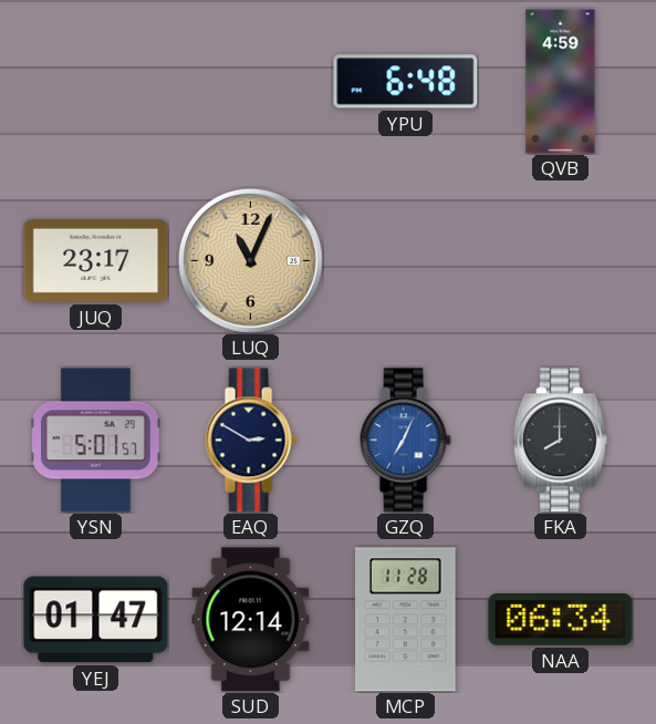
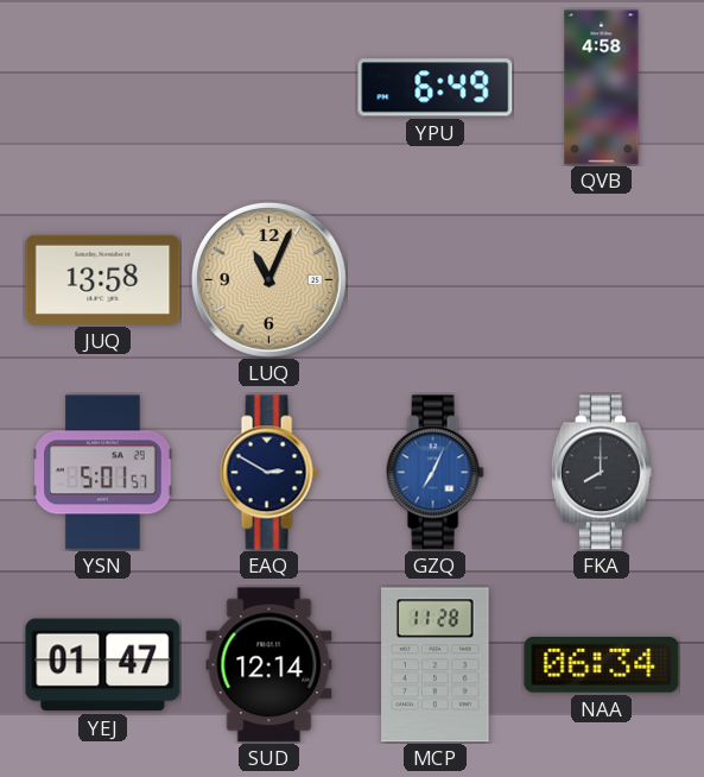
YPU: 6:48 -> 6:49 (436, 88)
QVB: 4:59 -> 4:58 (602, 88)
JUQ: 23:17 -> 13:58 (103, 279)
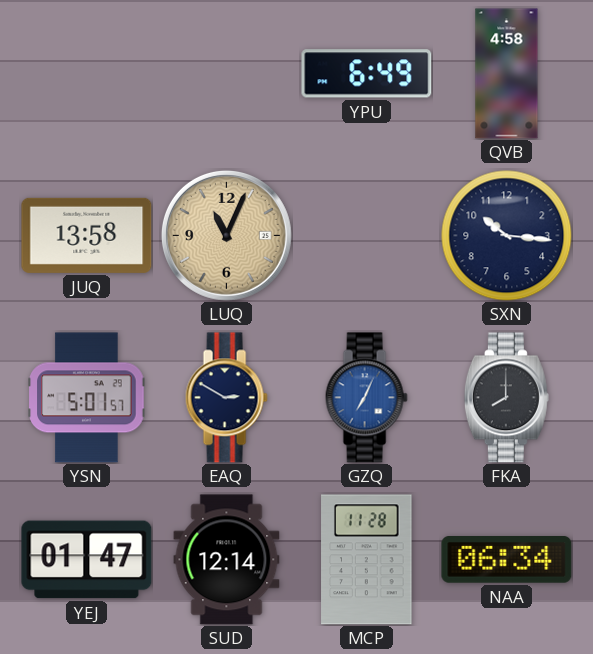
SXN: none -> 10:16 (507, 236)
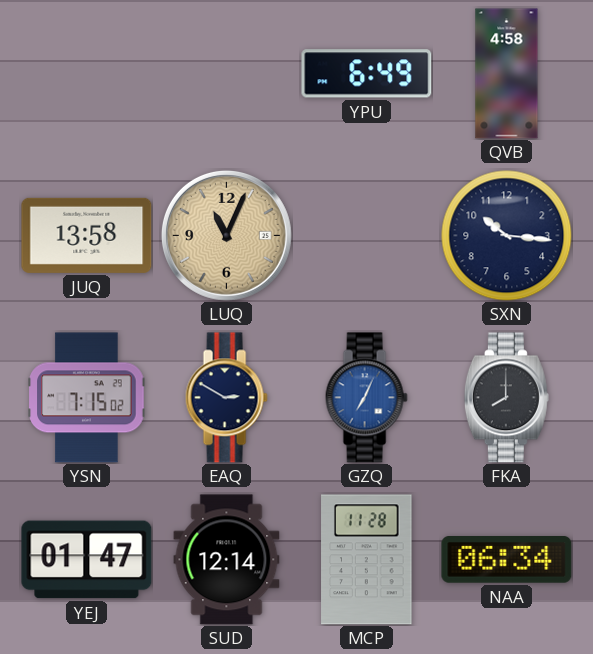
YSN: 5:01 -> 7:15 (87, 398)
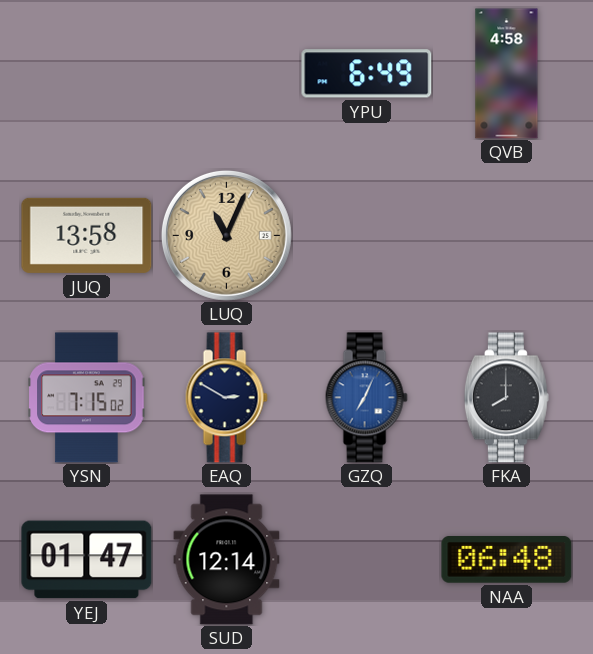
SXN: 10:16 -> none (507, 236)
MCP: 11:28 -> none (367, 560)
NAA: 06:34 -> 06:48 (507, 560)
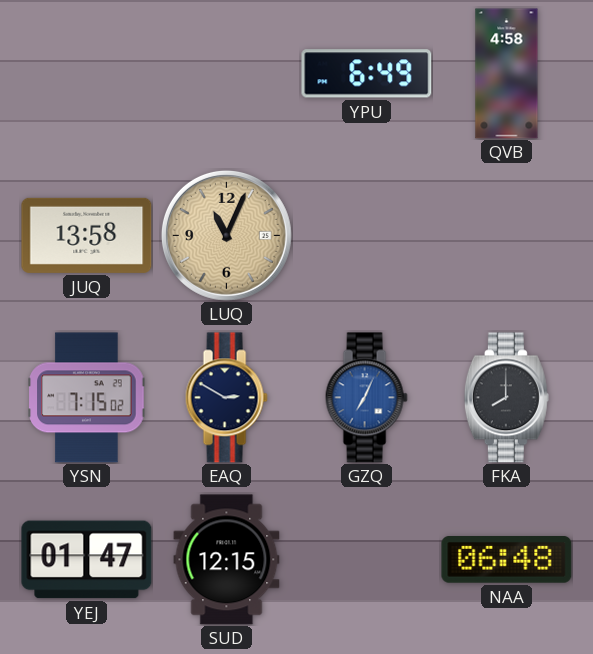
SUD: 12:14 -> 12:15 (227, 560)
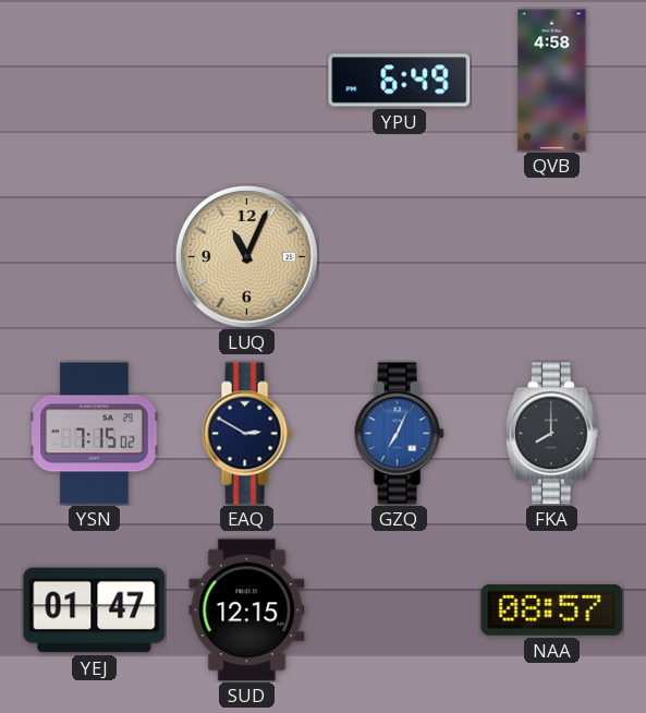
JUQ: 13:58 -> none (87, 235)
NAA: 06:48 -> 08:57 (552, 611)
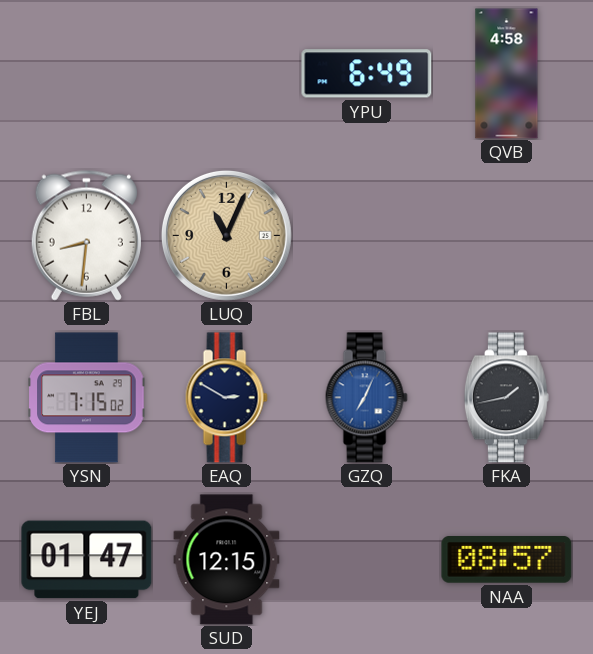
FBL: none -> 8:31 (86, 235)
FKA: 8:00 -> 1:43 (506, 398)
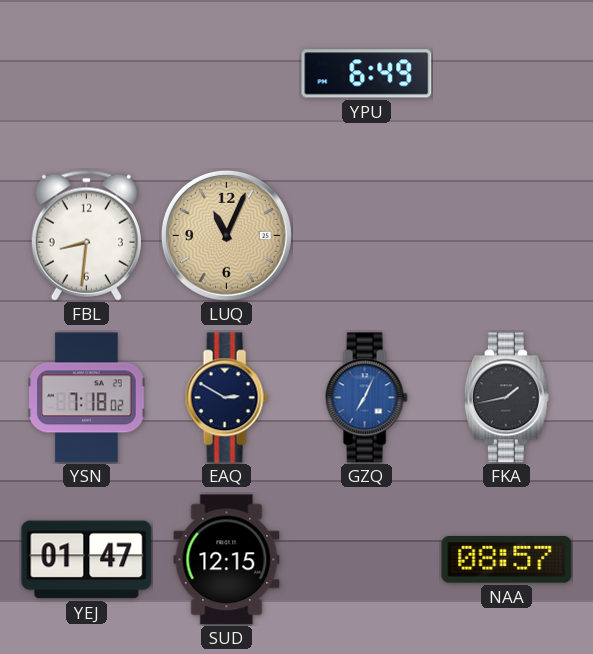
QVB: 4:58 -> none (507, 74)
YSN: 7:15 -> 7:18 (87, 398)
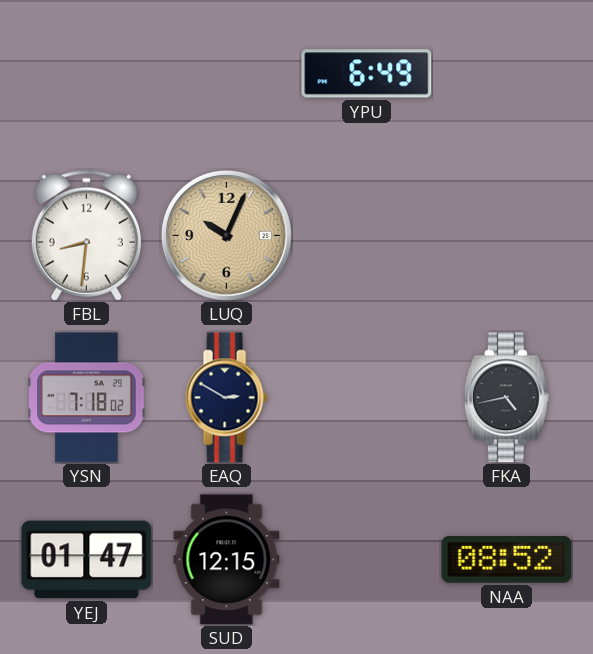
LUQ: 11:04 -> 10:04 (226, 235)
GZQ: 7:04 -> none (366, 398)
FKA: 1:43 -> 4:43 (506, 398)
NAA: 08:57 -> 08:52 (507, 560)
